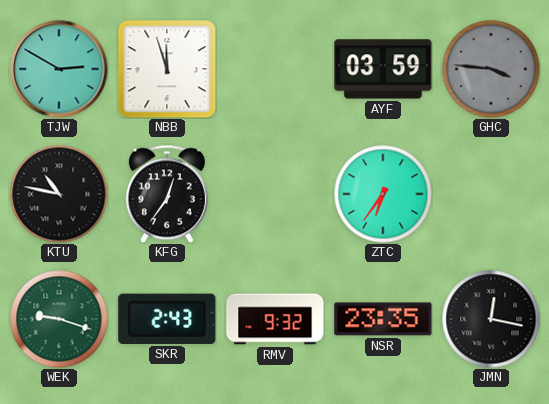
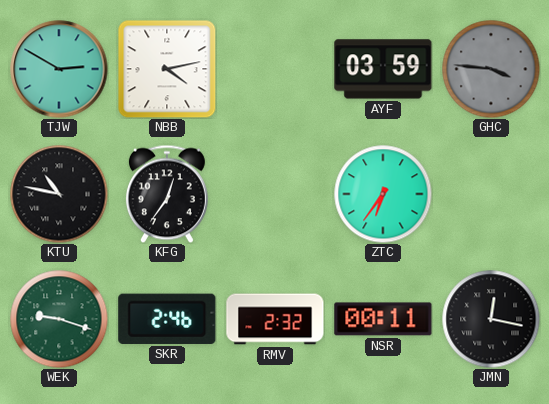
NBB: 11:57 -> 4:13 (167, 69)
SKR: 2:43 -> 2:46 (167, 319)
RMV: 9:32 -> 2:32 (275, 319)
NSR: 23:35 -> 00:11 (383, 319)
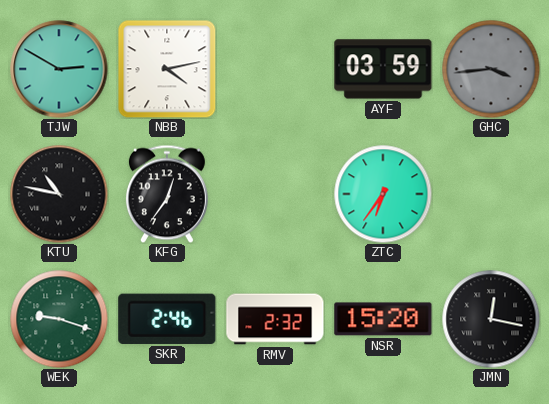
GHC: 3:46 -> 3:44 (491, 69)
NSR: 00:11 -> 15:20 (383, 319)
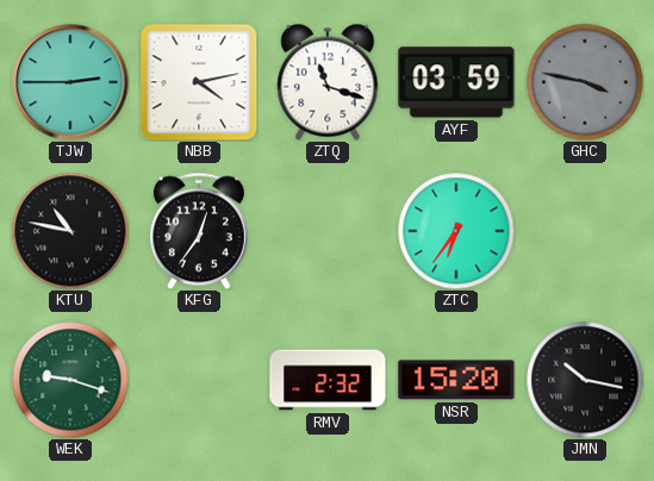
TJW: 2:50 -> 2:45 (70, 82)
ZTQ: none -> 11:18 (328, 82)
GHC: 3:44 -> 3:47 (585, 82)
SKR: 2:46 -> none (167, 319)
JMN: 12:17 -> 10:17 (585, 380)
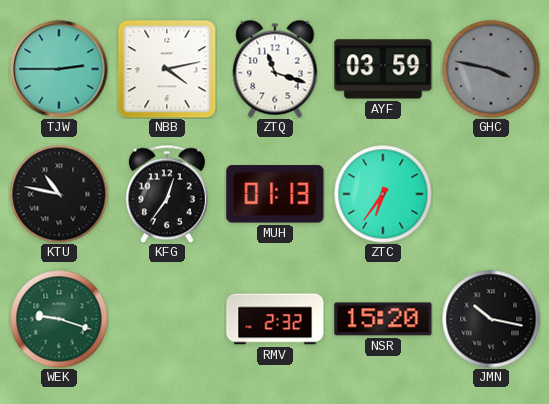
MUH: none -> 01:13 (275, 194)
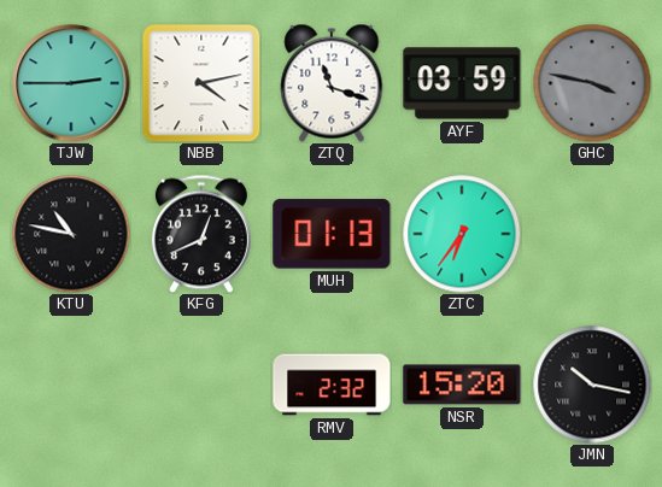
KFG: 12:36 -> 12:41 (201, 234)
WEK: 9:18 -> none (59, 319)
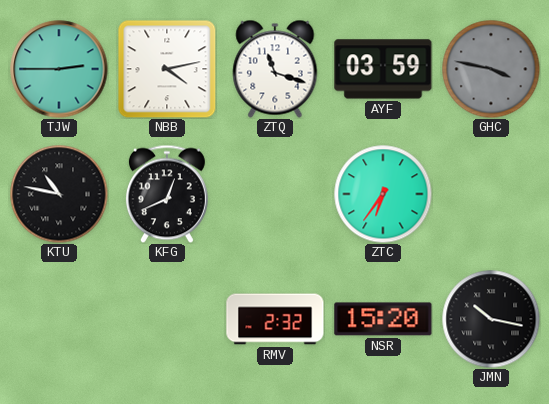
MUH: 01:13 -> none (332, 234)
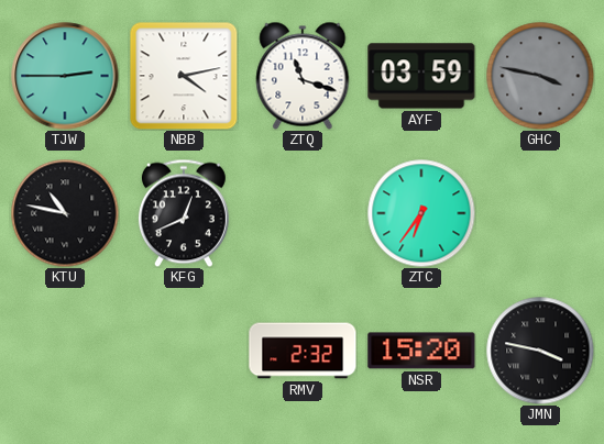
JMN: 10:17 -> 3:47 (540, 351)
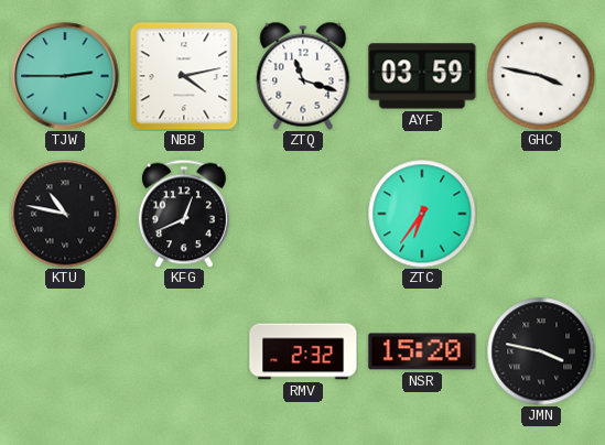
GHC dial: grey -> white (541, 76)
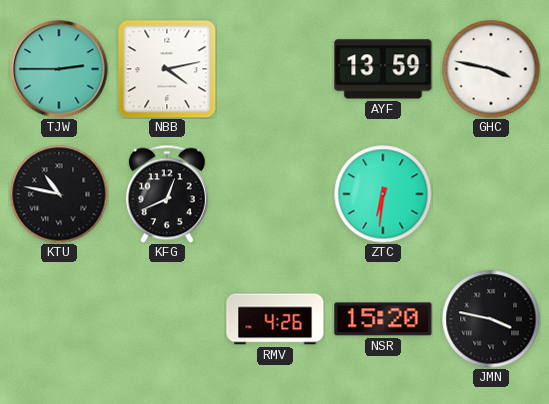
ZTQ: 11:18 -> none (303, 76)
AYF: 03:59 -> 13:59 (383, 69)
ZTC: 6:36 -> 6:31 (383, 194)
RMV: 2:32 -> 4:26 (275, 319)
